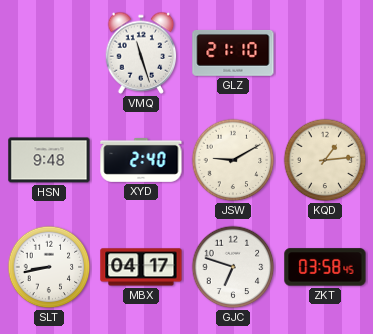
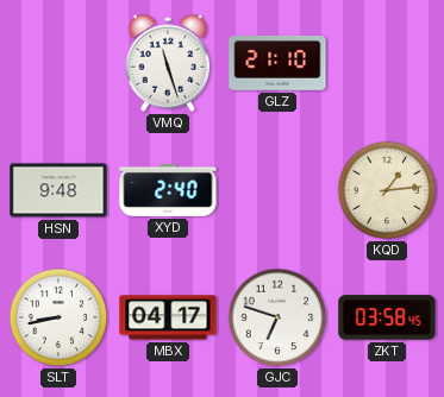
JSW: 9:10 -> none (233, 160)
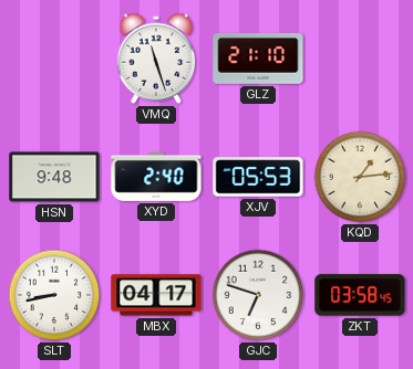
XJV: none -> 05:53 (258, 177)
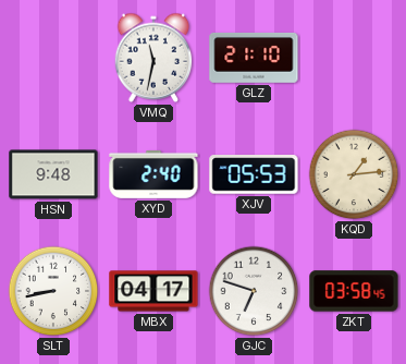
VMQ: 11:27 -> 11:32 (153, 58)
